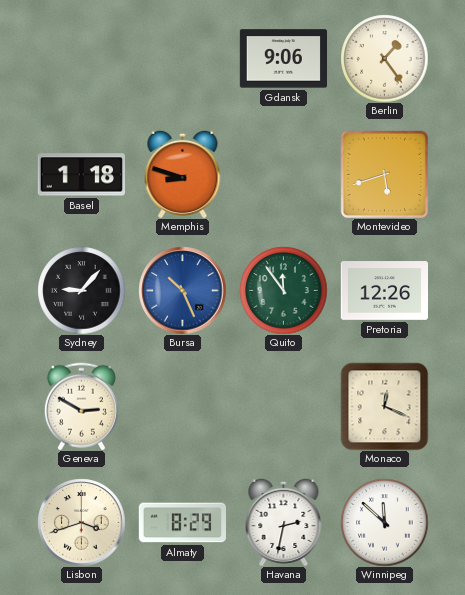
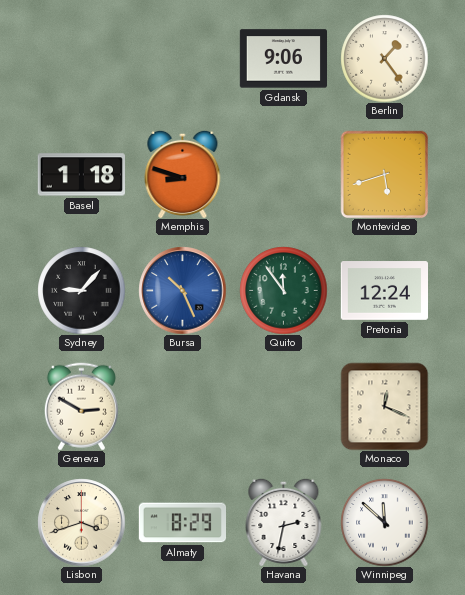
Pretoria: 12:26 -> 12:24 (384, 291)
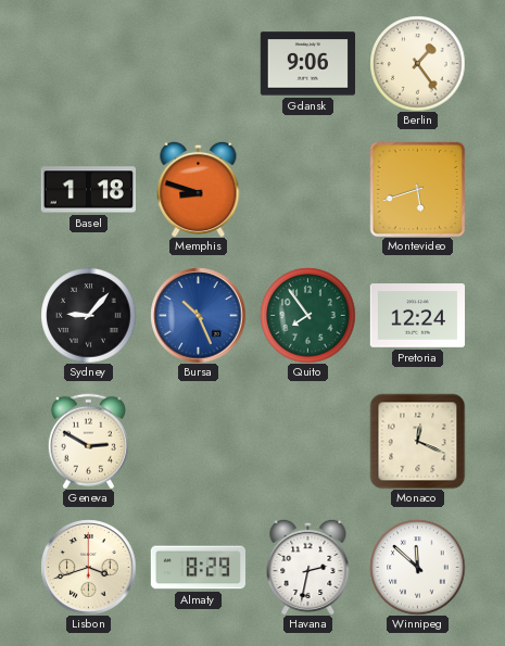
Quito: 11:54 -> 7:54 (307, 315)
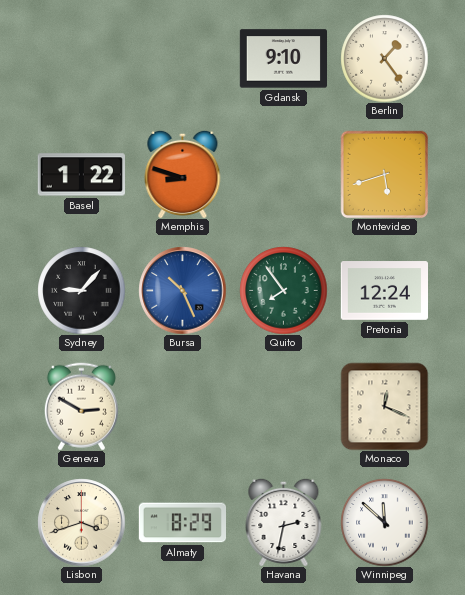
Gdansk: 9:06 -> 9:10 (283, 59)
Basel: 1:18 -> 1:22 (81, 175)
